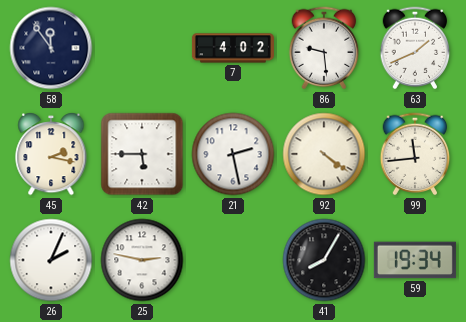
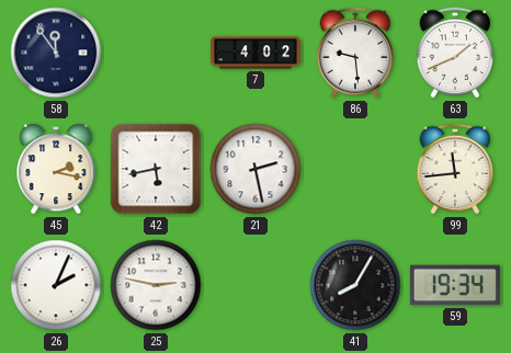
42: 5:45 -> 5:43 (156, 169)
92: 4:21 -> none (324, 154)
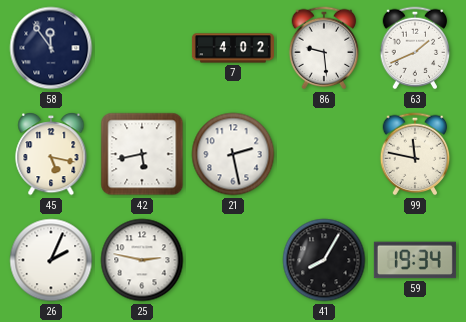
45: 2:17 -> 5:17 (51, 155)
99: 11:44 -> 11:47 (415, 154)
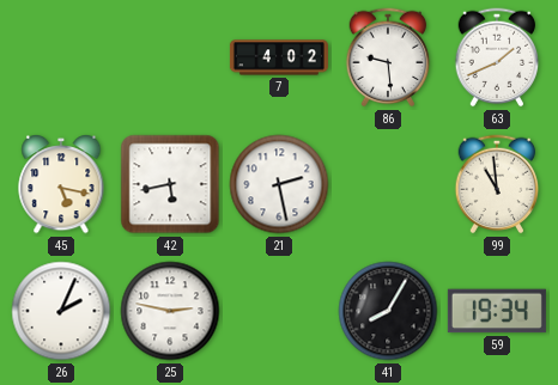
58: 11:54 -> none (51, 48)
99: 11:47 -> 10:59 (497, 184)
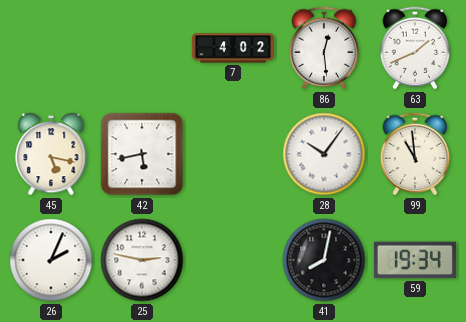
86: 9:29 -> 12:29 (324, 48)
21: 2:28 -> none (279, 184)
28: none -> 10:06 (324, 154)
41: 8:05 -> 8:02 (324, 260)
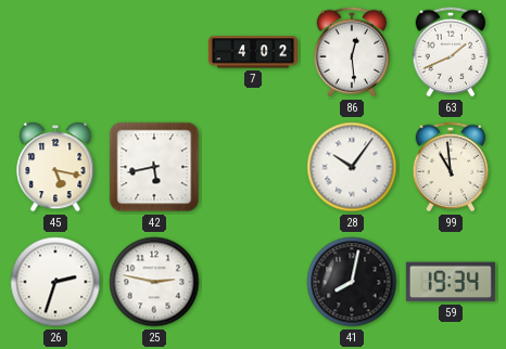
26: 2:04 -> 2:33 (55, 282)
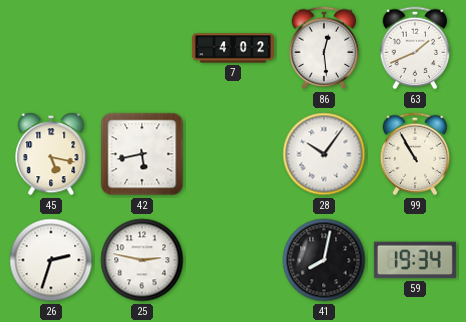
99: 10:59 -> 10:55 (415, 154)
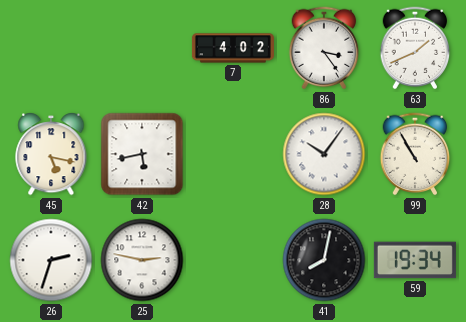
86: 12:29 -> 3:24 (324, 48)
